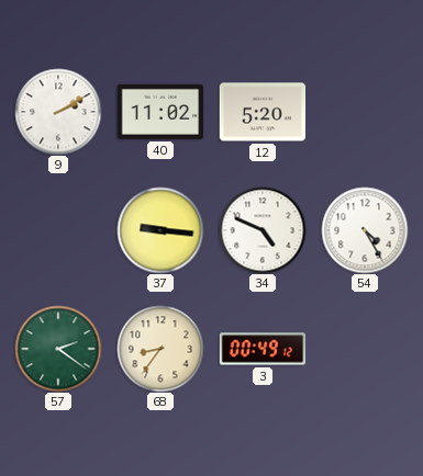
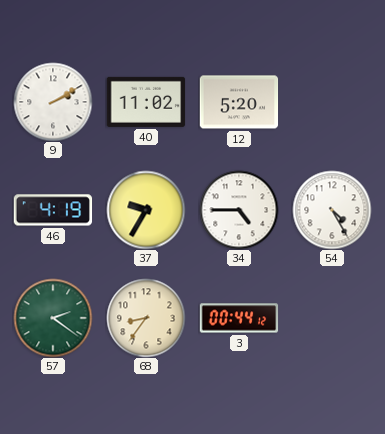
46: none -> 4:19 (53, 210)
37: 9:16 -> 9:35 (146, 210)
34: 4:49 -> 4:45 (239, 210)
3: 00:49 -> 00:44 (239, 318)
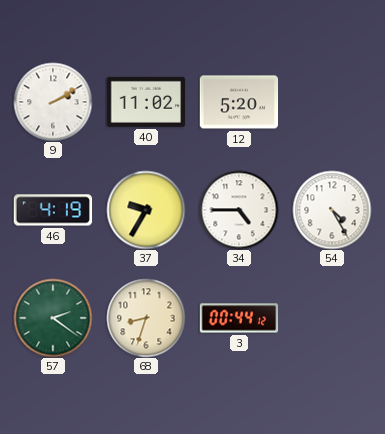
68: 8:36 -> 8:33 (146, 318)
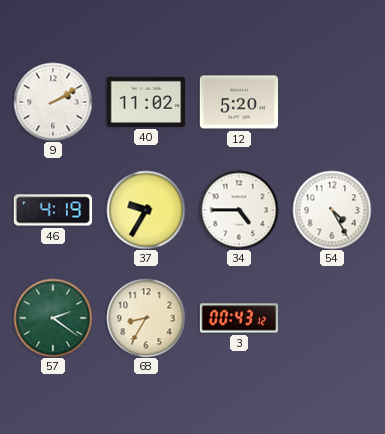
68: 8:33 -> 8:35 (146, 318)
3: 00:44 -> 00:43 (239, 318)
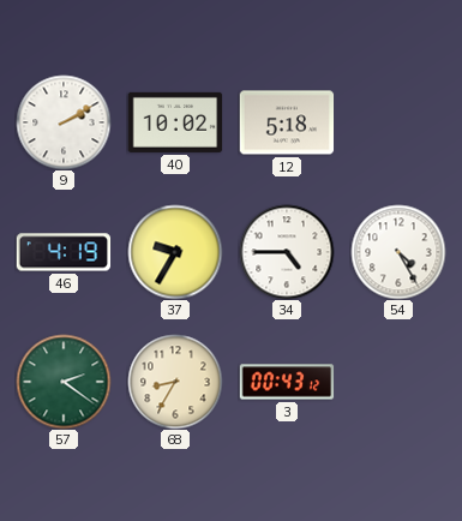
40: 11:02 -> 10:02 (175, 122)
12: 5:20 -> 5:18 (287, 122)
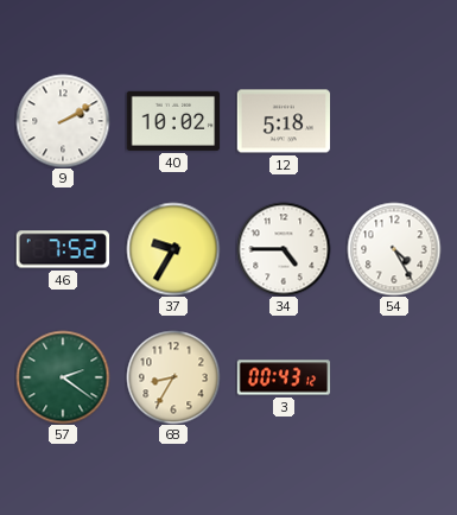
46: 4:19 -> 7:52 (63, 249)
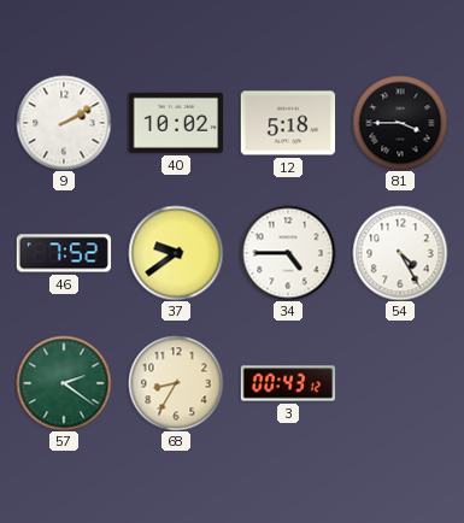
81: none -> 3:45 (400, 123)
37: 9:35 -> 9:39 (176, 253)
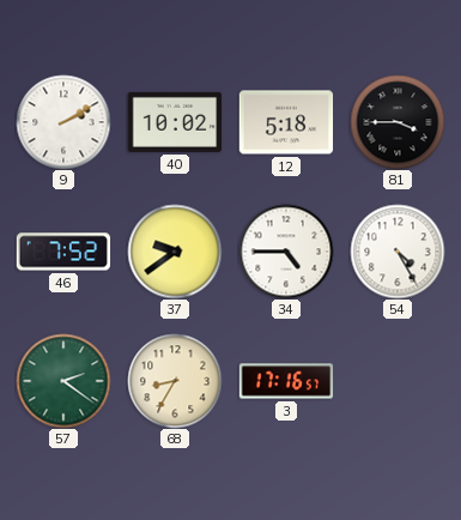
3: 00:43 -> 17:16 (286, 381)
